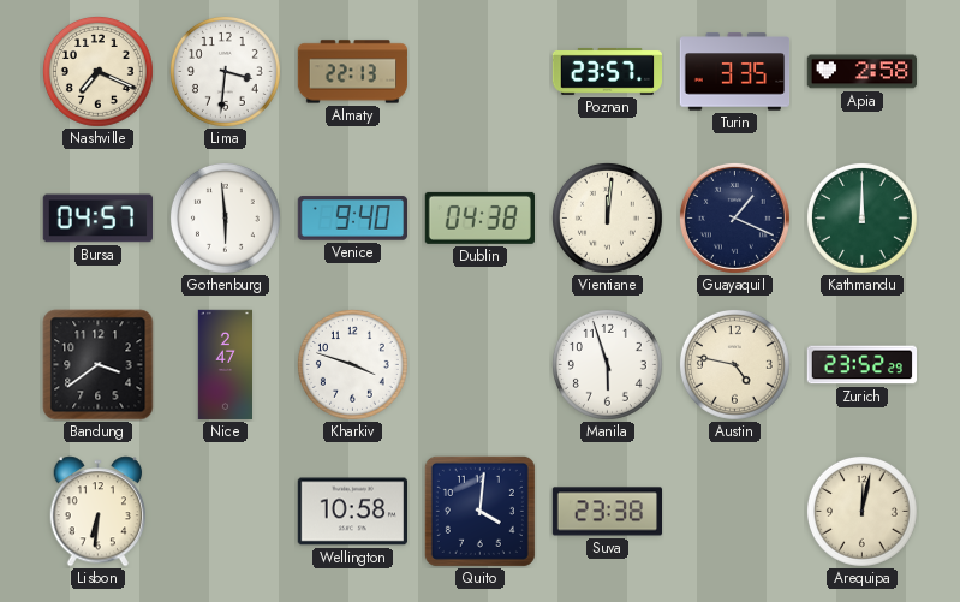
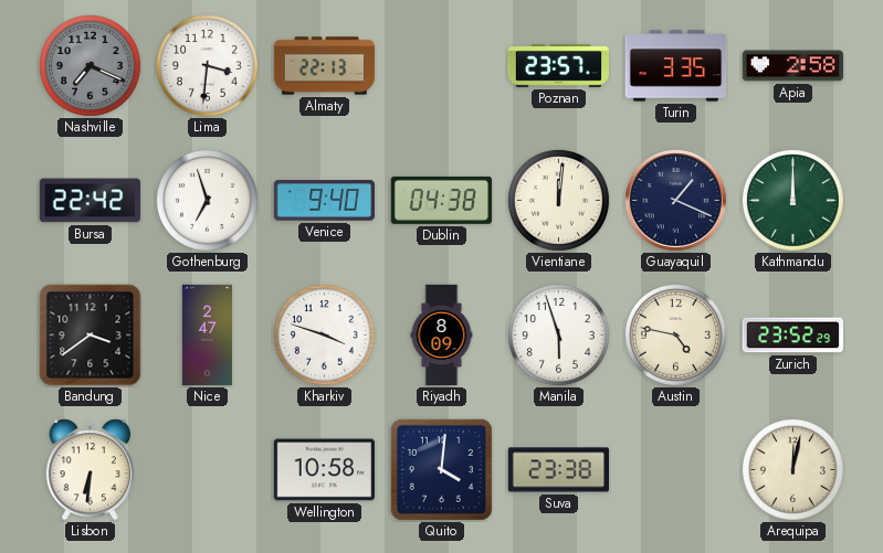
Nashville dial: cream -> grey (90, 65)
Bursa: 04:57 -> 22:42 (90, 201)
Gothenburg: 5:59 -> 6:57 (207, 200)
Riyadh: none -> 8:09 (442, 336)
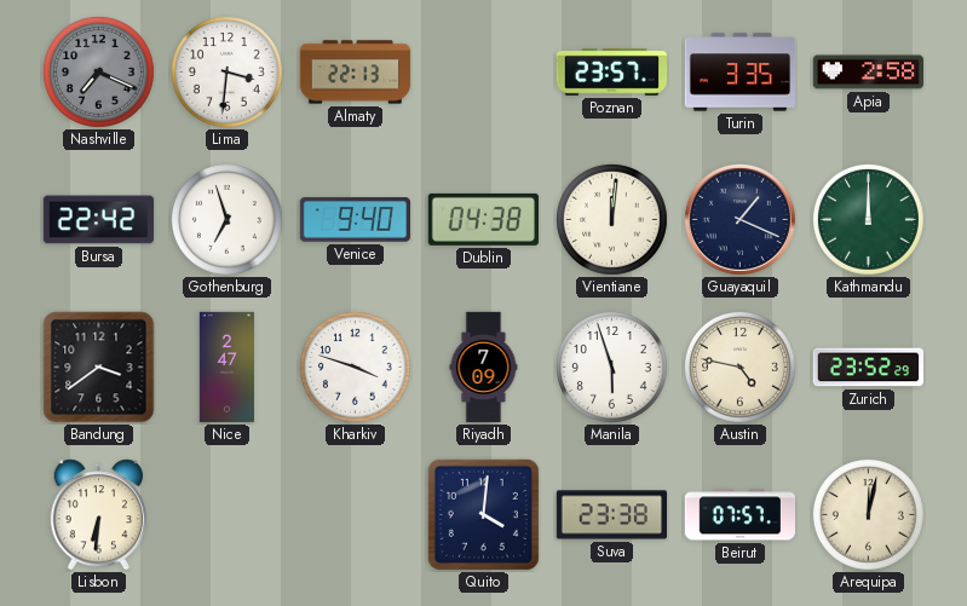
Riyadh: 8:09 -> 7:09 (484, 368)
Wellington: 10:58 -> none (324, 470)
Beirut: none -> 07:57 (739, 515)
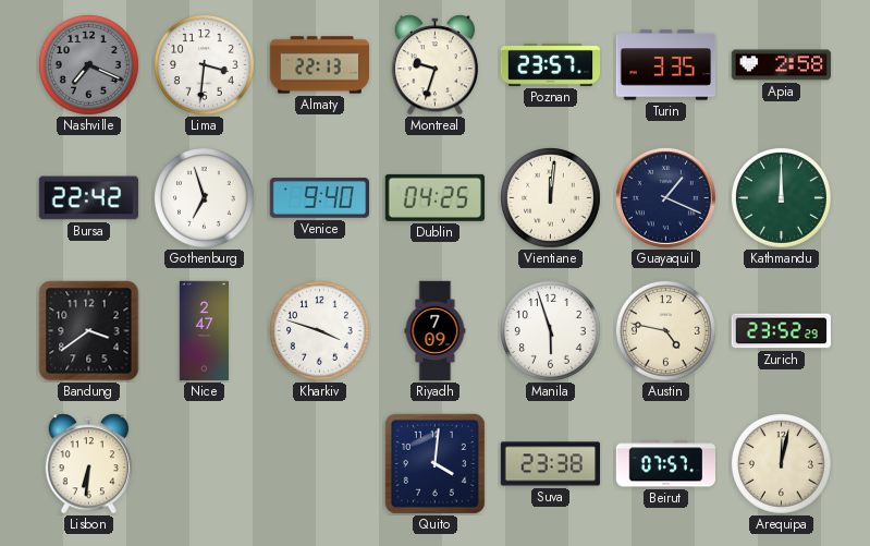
Montreal: none -> 9:33 (436, 65)
Dublin: 04:38 -> 04:25 (434, 197)
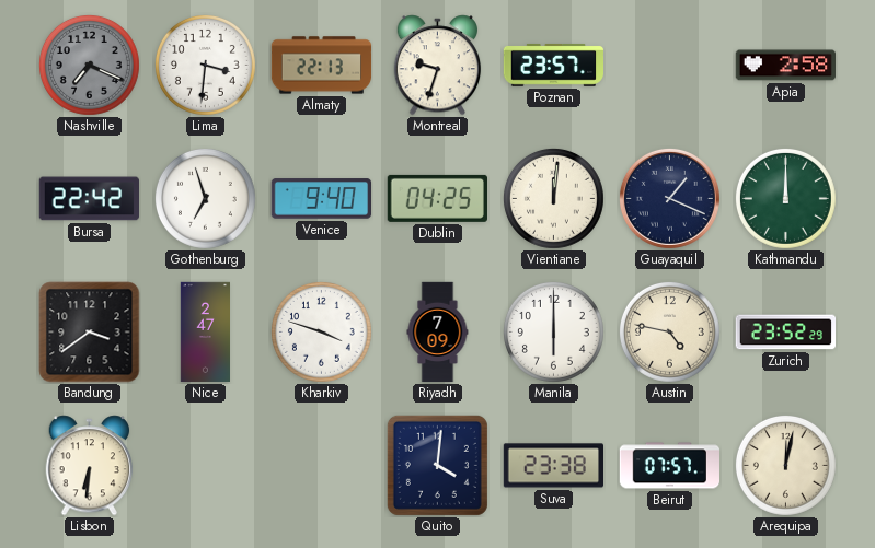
Turin: 3:35 -> none (666, 65)
Manila: 5:57 -> 6:00 (553, 331)
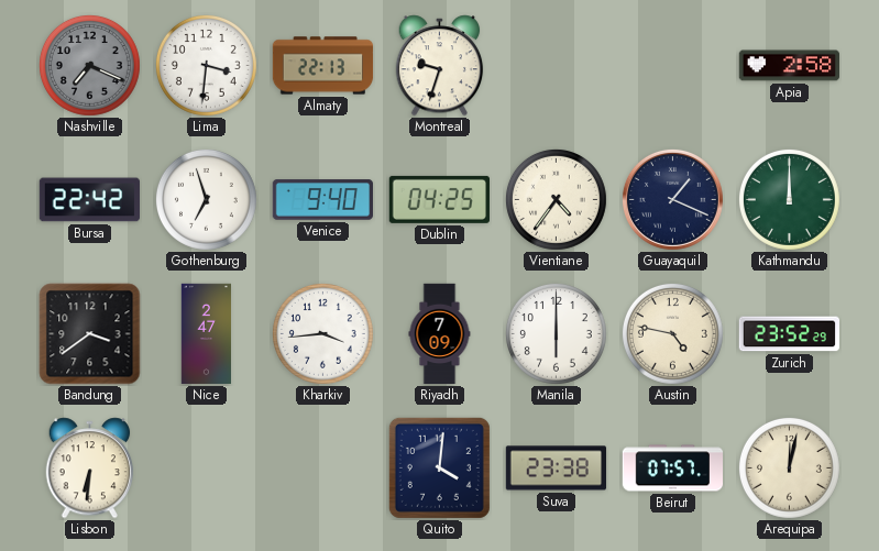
Poznan: 23:57 -> none (553, 66)
Vientiane: 12:01 -> 4:36 (556, 199)
Kharkiv: 3:48 -> 3:44 (322, 333)
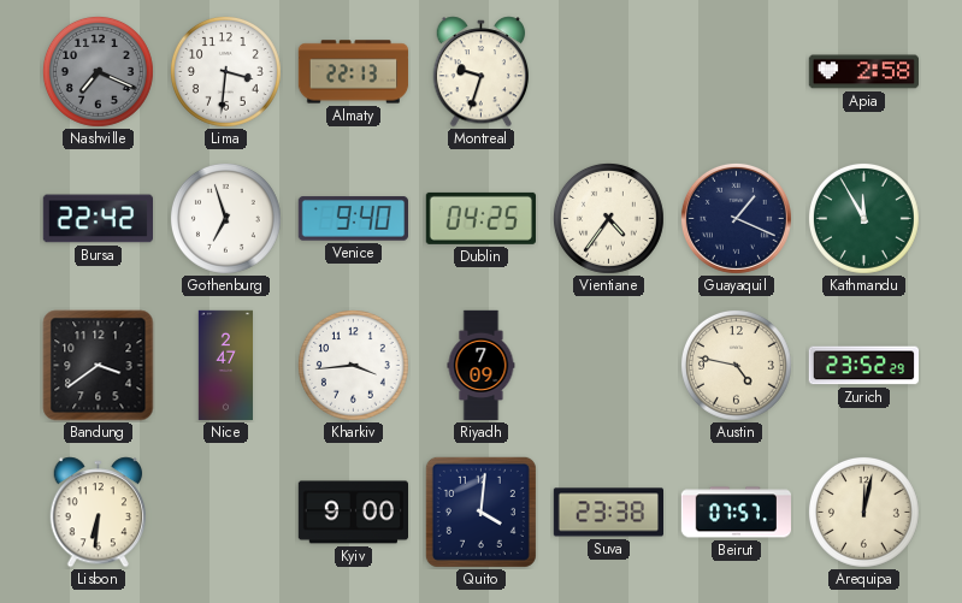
Kathmandu: 12:00 -> 11:55 (863, 218)
Manila: 6:00 -> none (556, 333)
Kyiv: none -> 9:00 (353, 513)
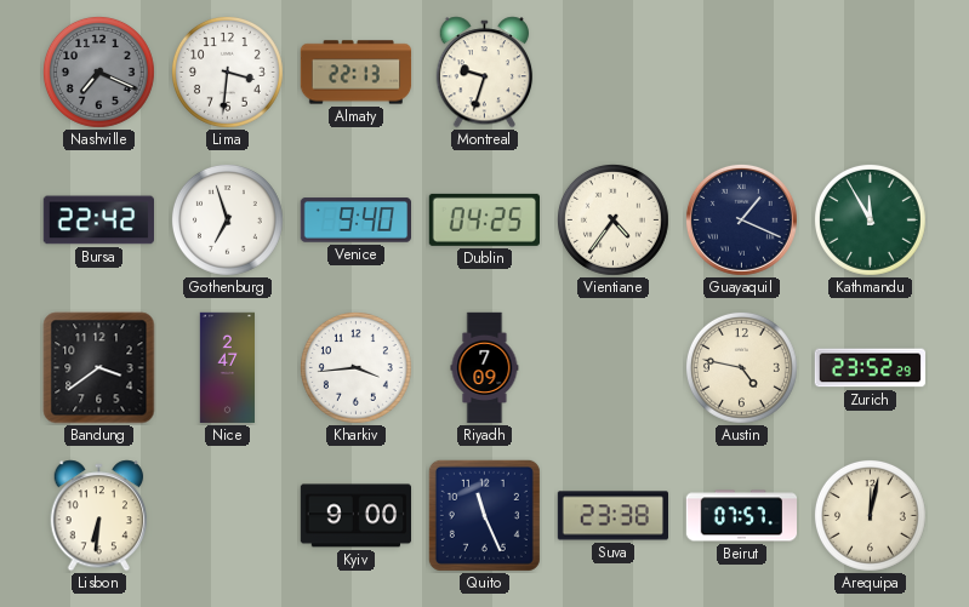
Apia: 2:58 -> none (863, 72)
Quito: 4:01 -> 11:26 (484, 515)
